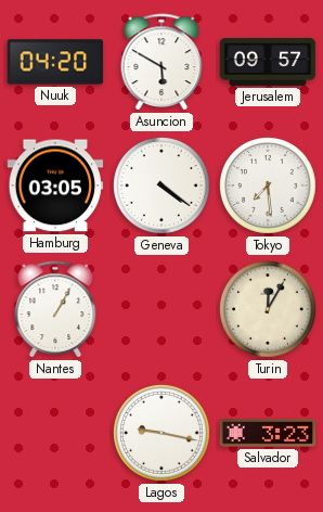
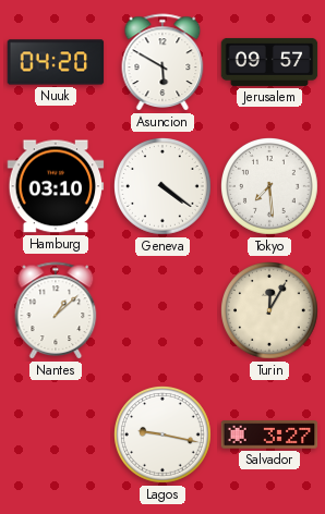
Hamburg: 03:05 -> 03:10 (56, 186)
Nantes: 1:05 -> 1:08 (56, 310)
Salvador: 3:23 -> 3:27 (269, 435)
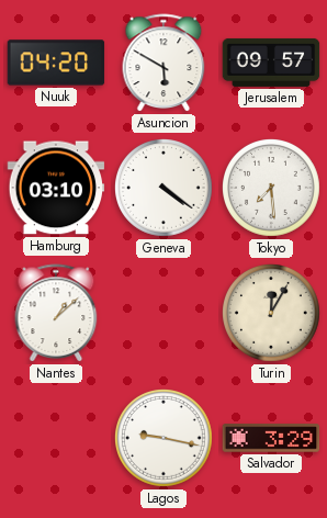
Salvador: 3:27 -> 3:29 (271, 438)
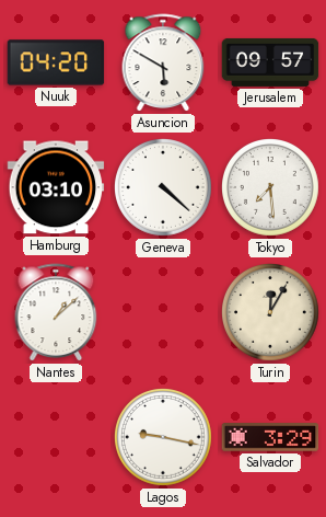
Geneva: 4:21 -> 4:22 (164, 188)
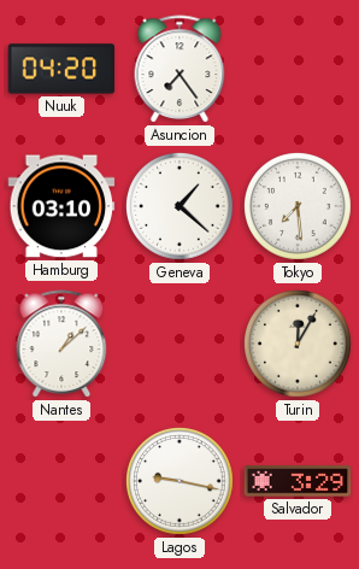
Asuncion: 5:50 -> 7:24 (179, 69)
Jerusalem: 09:57 -> none (270, 62)
Geneva: 4:22 -> 1:22 (181, 207)
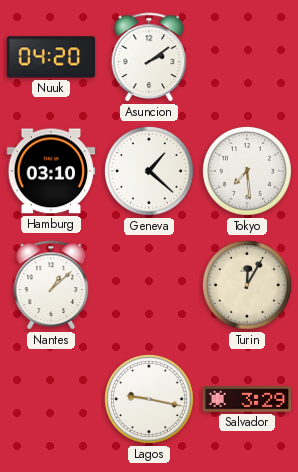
Asuncion: 7:24 -> 2:09 (149, 57)
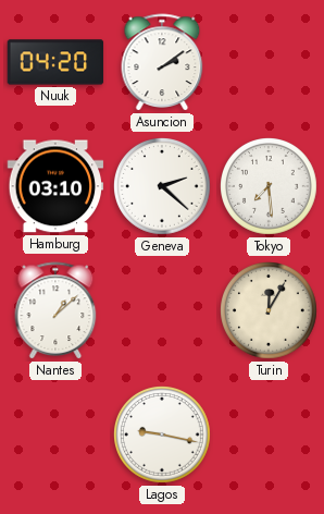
Geneva: 1:22 -> 2:22 (163, 187)
Salvador: 3:29 -> none (247, 399)
